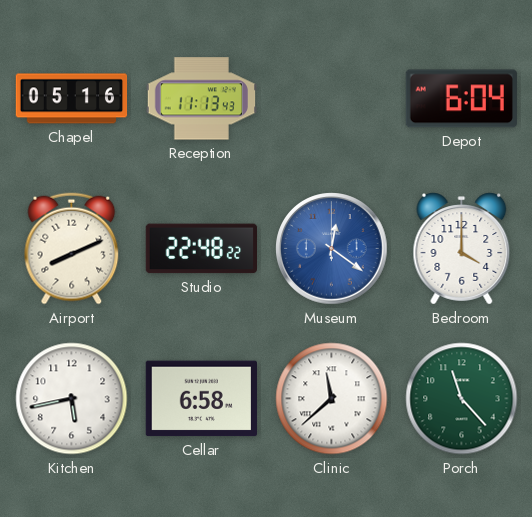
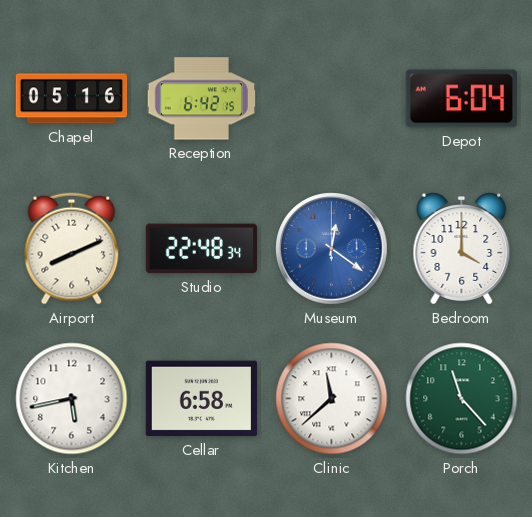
Reception: 11:13 -> 6:42 (201, 99)
Studio: 22:48:22 -> 22:48:34 (201, 249)
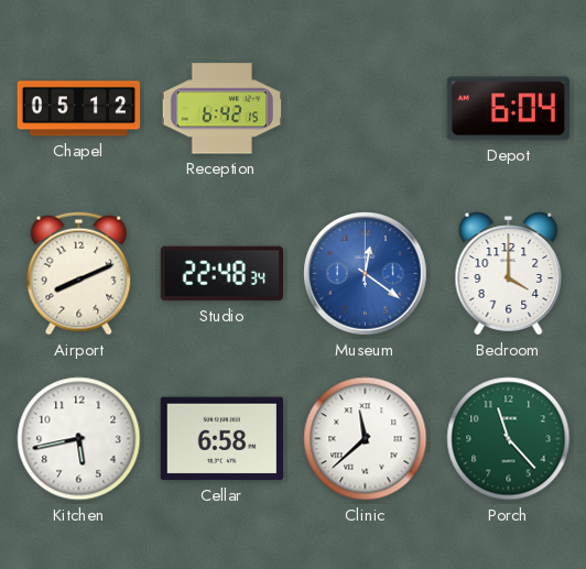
Chapel: 05:16 -> 05:12 (79, 109)
